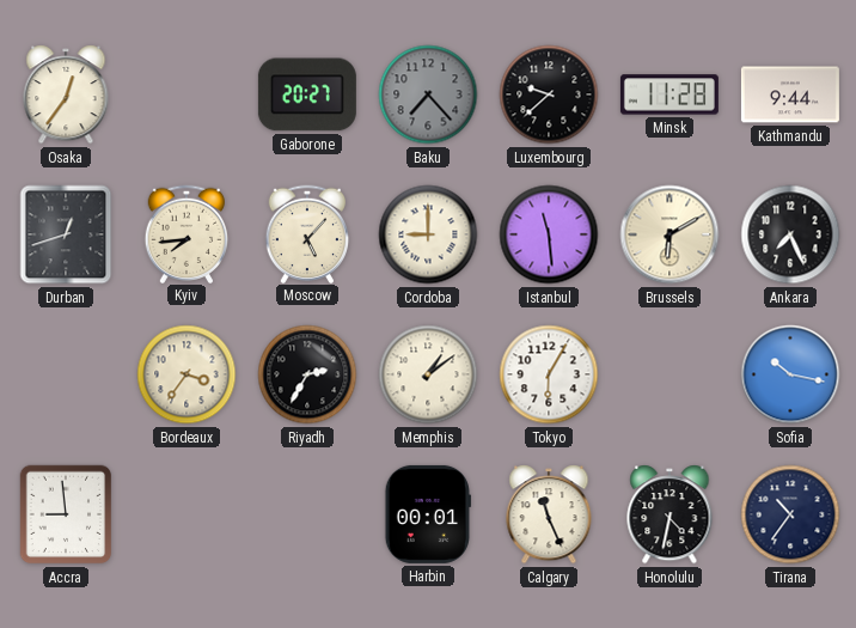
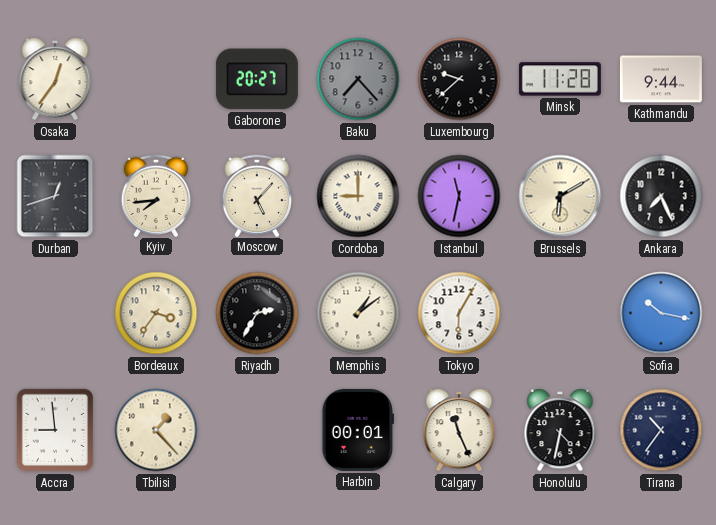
Istanbul: 11:29 -> 11:32 (459, 196)
Tbilisi: none -> 1:23 (156, 430)
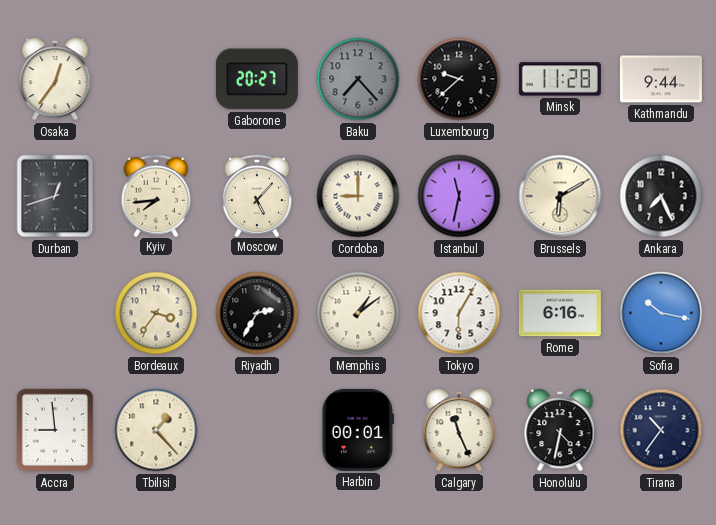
Rome: none -> 6:16 (560, 313)
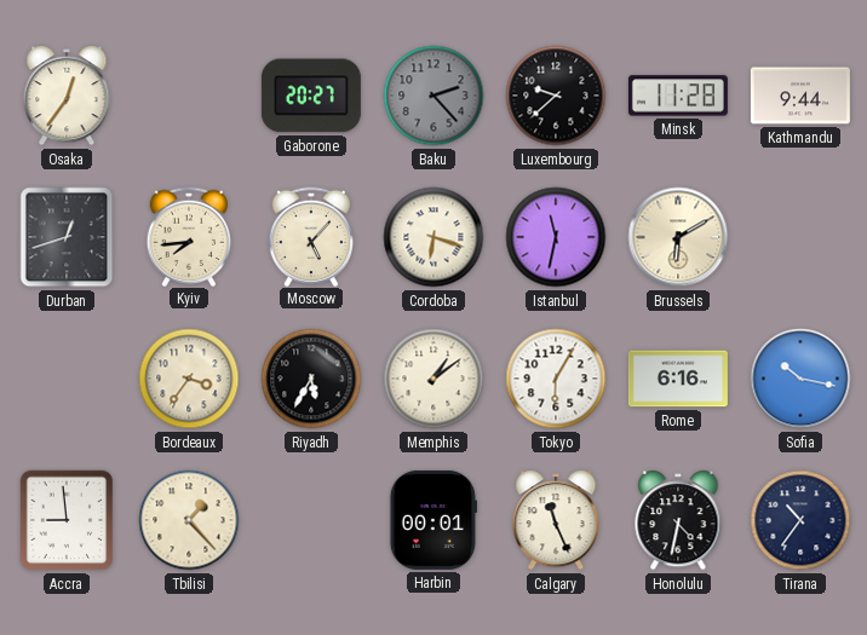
Baku: 7:23 -> 2:23 (434, 96)
Cordoba: 9:00 -> 6:18 (434, 237)
Ankara: 7:26 -> none (661, 196)
Riyadh: 2:35 -> 5:35 (311, 379)
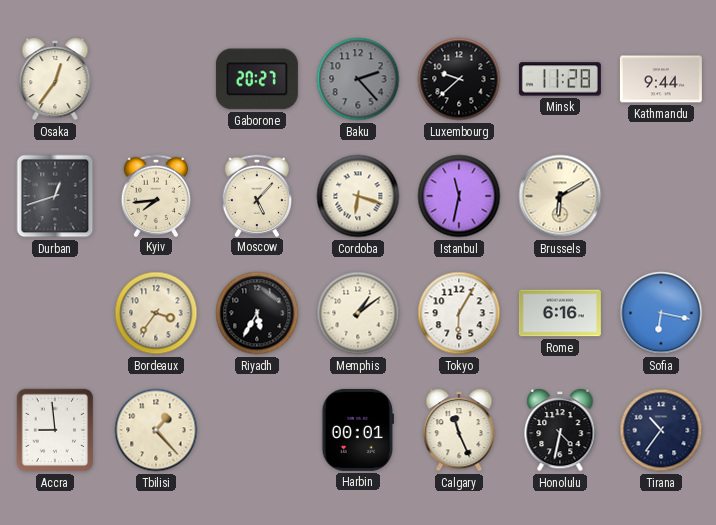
Sofia: 10:17 -> 6:17 (661, 313)
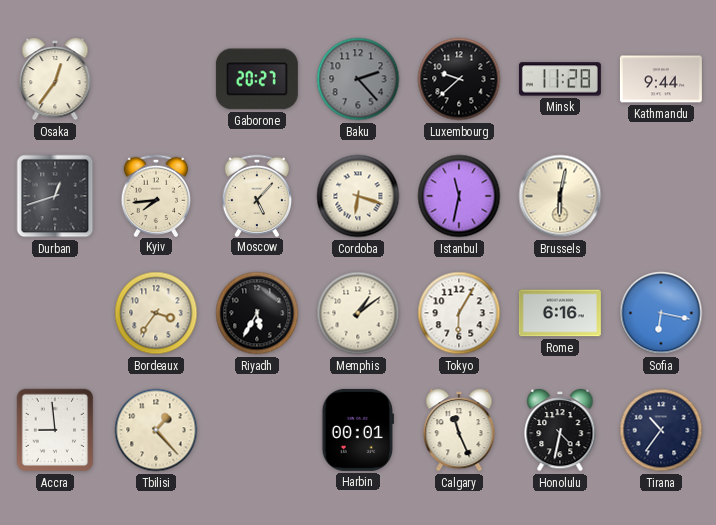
Brussels: 6:10 -> 6:02 (560, 196)
